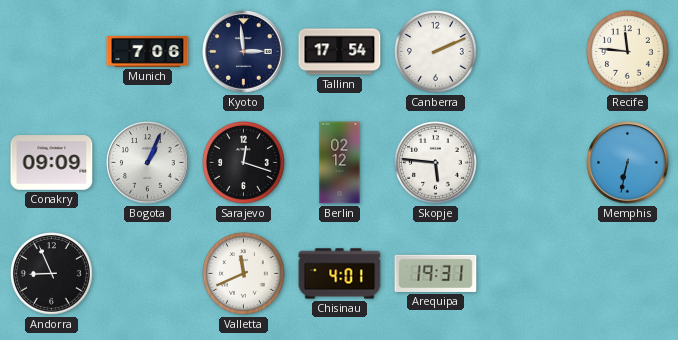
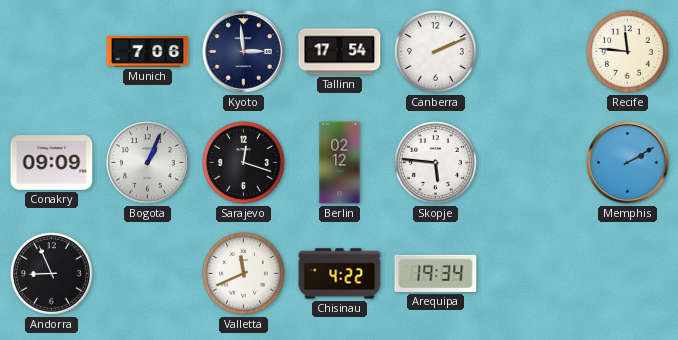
Memphis: 6:32 -> 2:10 (628, 163)
Chisinau: 4:01 -> 4:22 (340, 274)
Arequipa: 19:31 -> 19:34 (436, 273)
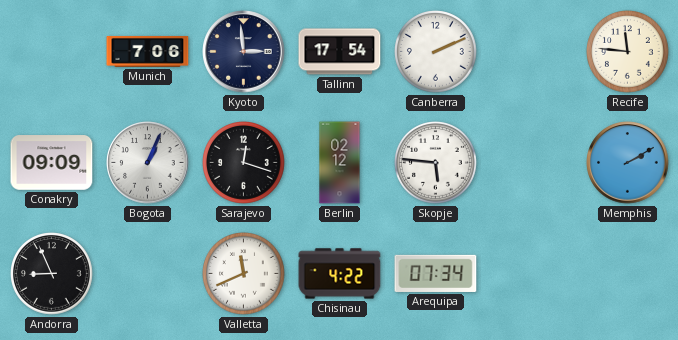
Arequipa: 19:34 -> 07:34 (436, 273)
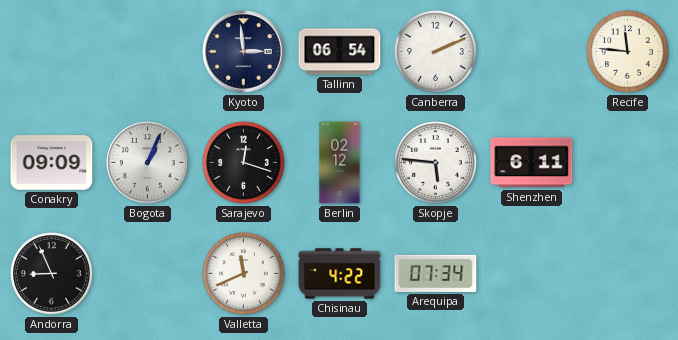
Munich: 7:06 -> none (148, 51)
Tallinn: 17:54 -> 06:54 (340, 52)
Shenzhen: none -> 6:11 (532, 163)
Memphis: 2:10 -> none (628, 163)
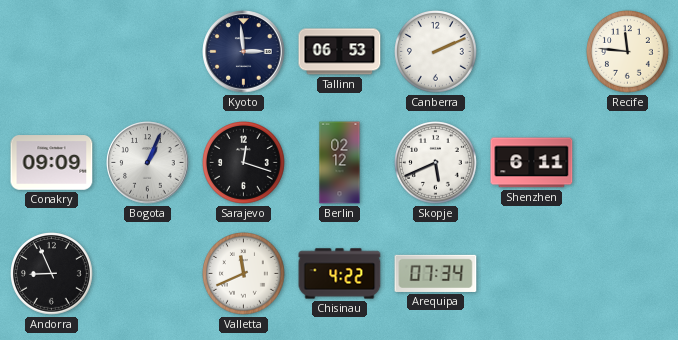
Tallinn: 06:54 -> 06:53 (340, 52)
Skopje: 5:46 -> 5:41 (436, 163)
